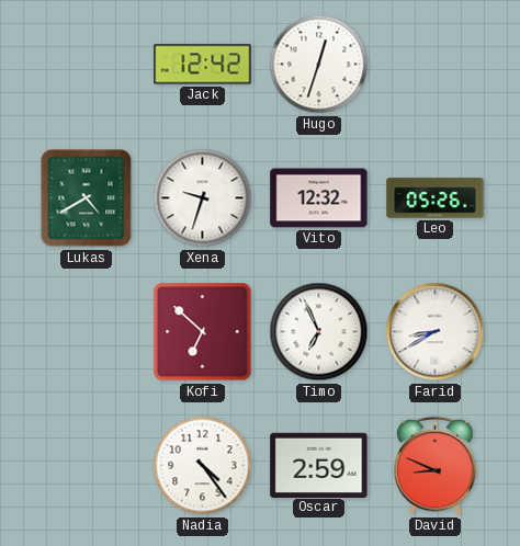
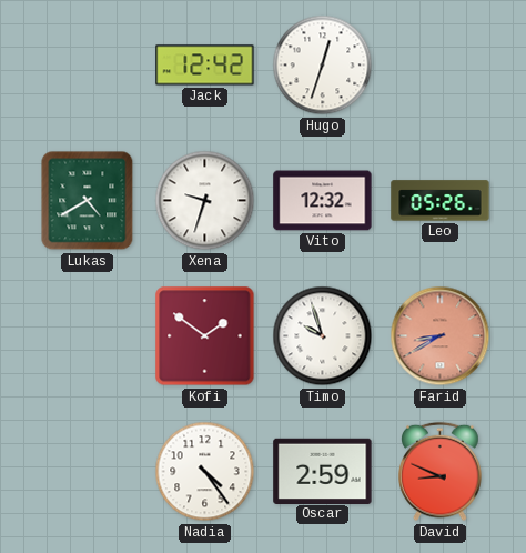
Kofi: 6:52 -> 1:51 (205, 336)
Timo: 6:56 -> 9:57 (323, 336)
Farid dial: white -> salmon (441, 336)
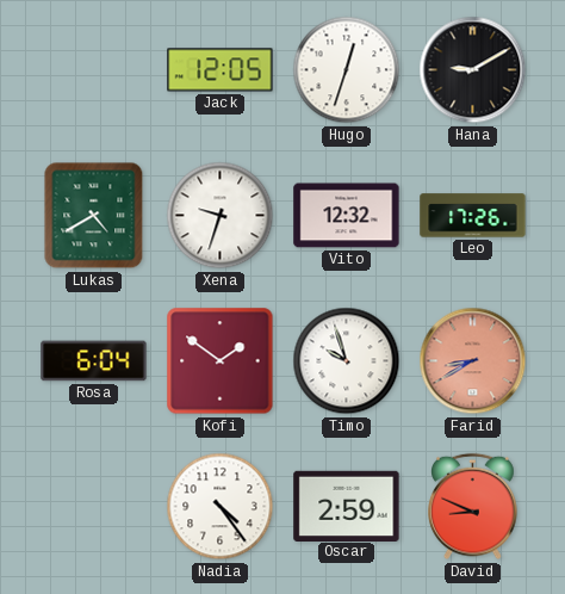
Jack: 12:42 -> 12:05 (221, 70)
Hana: none -> 9:10 (473, 70)
Leo: 05:26 -> 17:26 (473, 216)
Rosa: none -> 6:04 (94, 361)
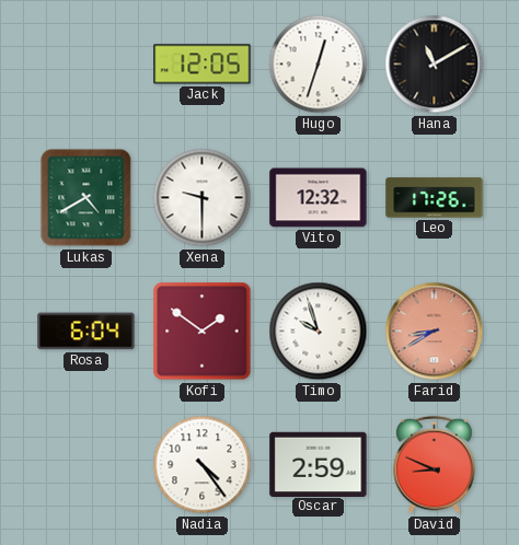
Hana: 9:10 -> 11:10 (435, 65)
Xena: 9:33 -> 9:30 (203, 198)
